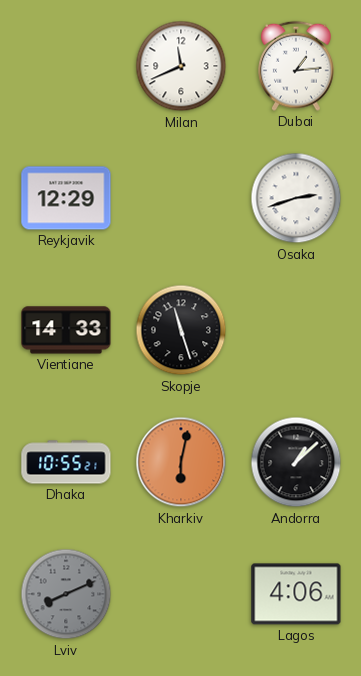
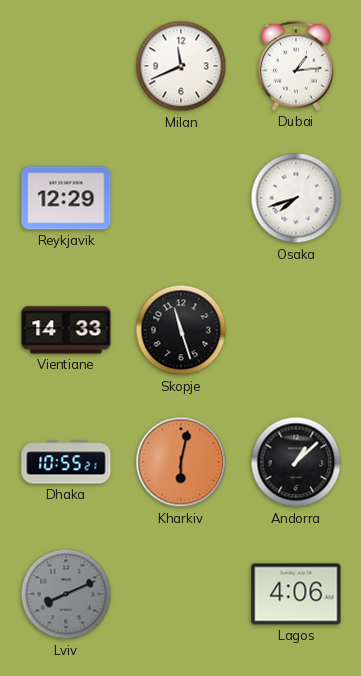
Osaka: 2:42 -> 7:42 (296, 198)
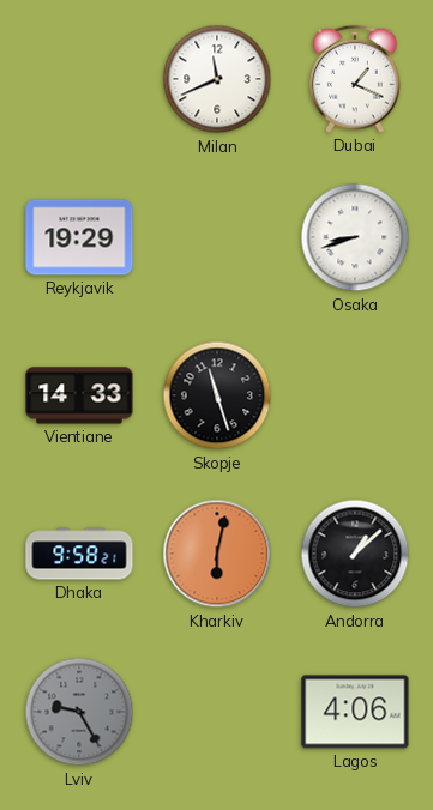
Dubai: 1:14 -> 1:19 (356, 79)
Reykjavik: 12:29 -> 19:29 (79, 237)
Osaka: 7:42 -> 8:42 (355, 237)
Dhaka: 10:55 -> 9:58 (79, 554)
Lviv: 8:11 -> 9:25 (79, 712)
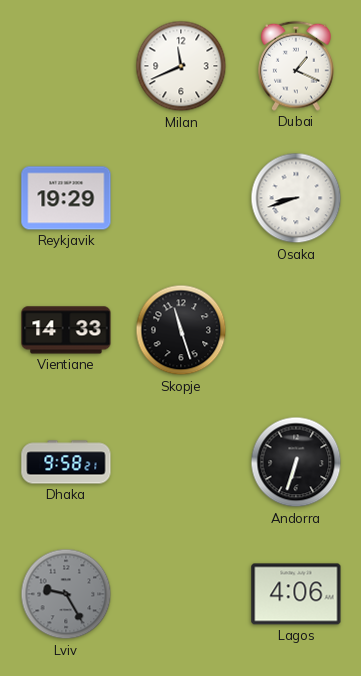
Kharkiv: 6:02 -> none (217, 554)
Andorra: 1:08 -> 6:33 (296, 462)
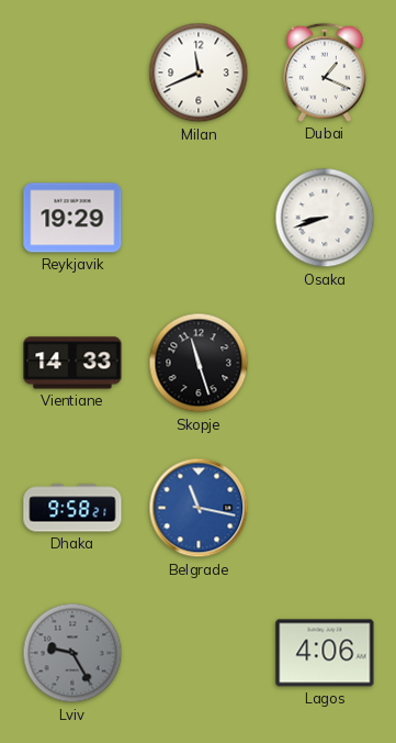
Belgrade: none -> 11:17 (199, 508)
Andorra: 6:33 -> none (296, 462)
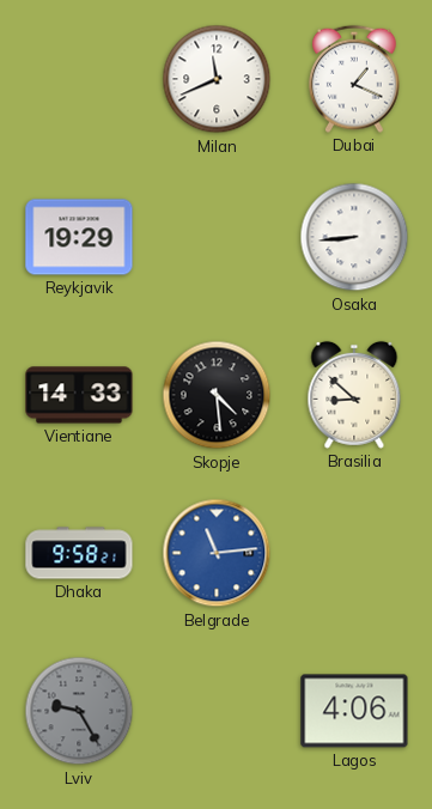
Osaka: 8:42 -> 8:44 (354, 237)
Skopje: 11:27 -> 4:29 (217, 395)
Brasilia: none -> 8:52 (354, 395)
Belgrade: 11:17 -> 11:14 (217, 553)
